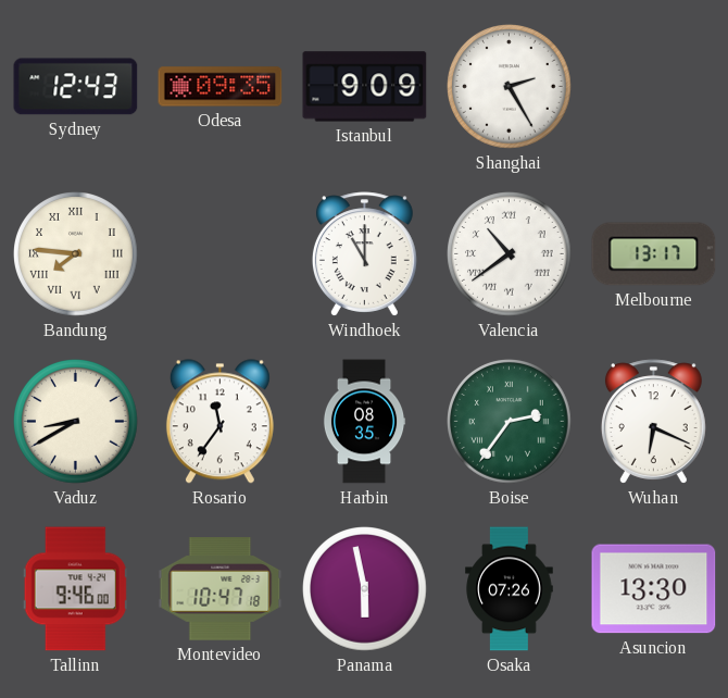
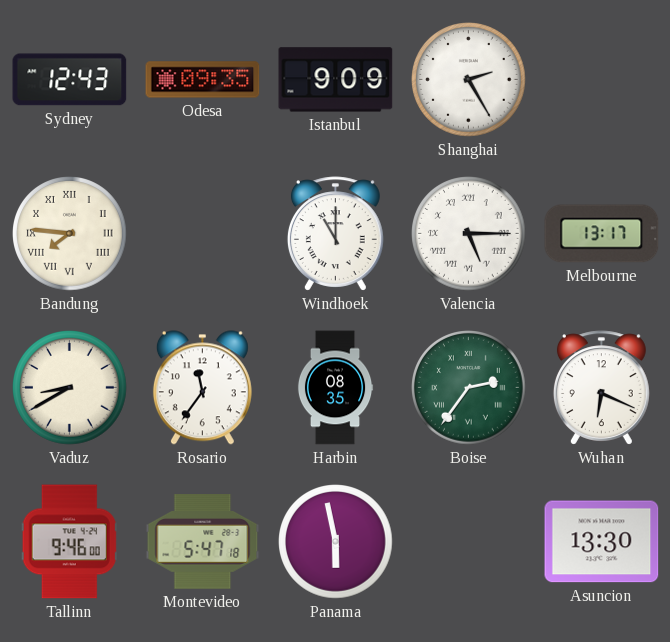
Valencia: 10:39 -> 5:15 (469, 234)
Montevideo: 10:47 -> 5:47 (203, 542)
Osaka: 07:26 -> none (510, 589)
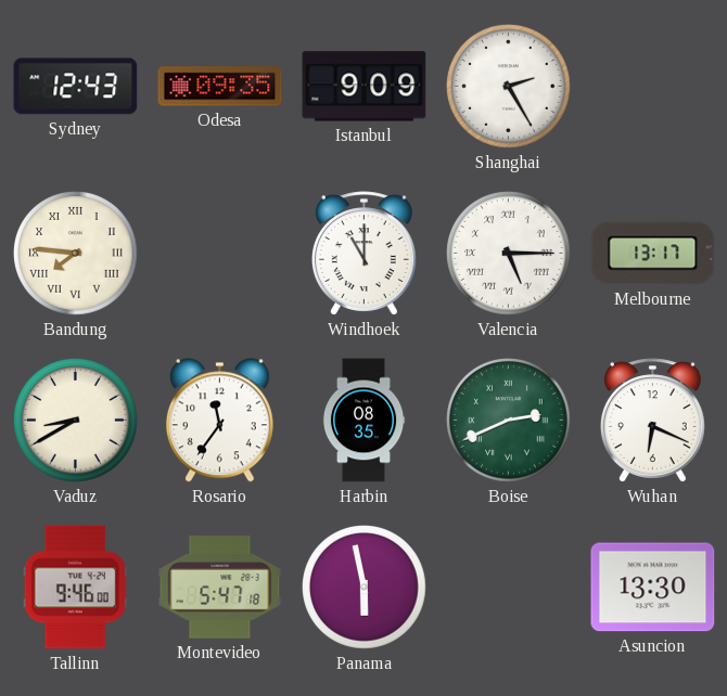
Boise: 2:36 -> 2:41 (509, 421)
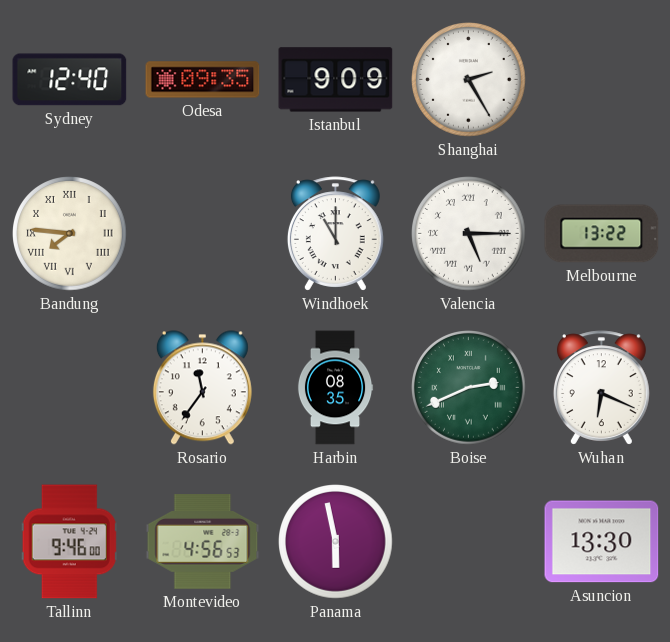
Sydney: 12:43 -> 12:40 (70, 80)
Melbourne: 13:17 -> 13:22 (602, 234)
Vaduz: 8:40 -> none (76, 421)
Montevideo: 5:47 -> 4:56 (203, 542)
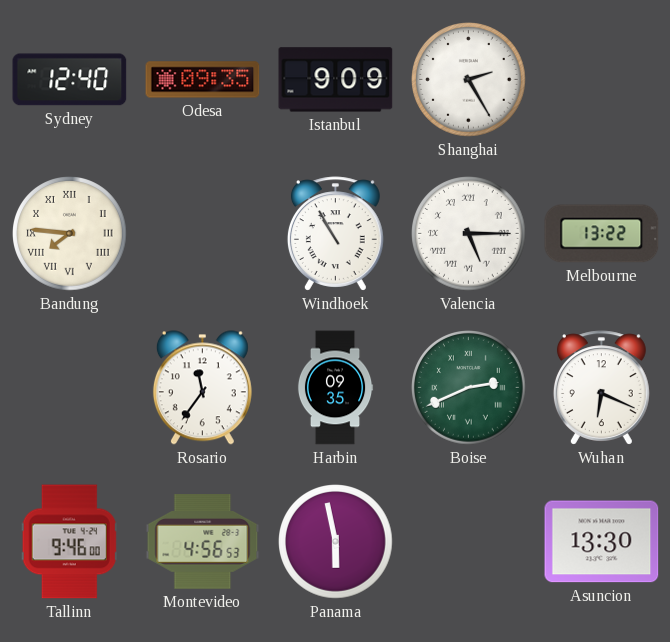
Windhoek: 11:00 -> 10:55 (335, 234)
Harbin: 08:35 -> 09:35 (335, 388)
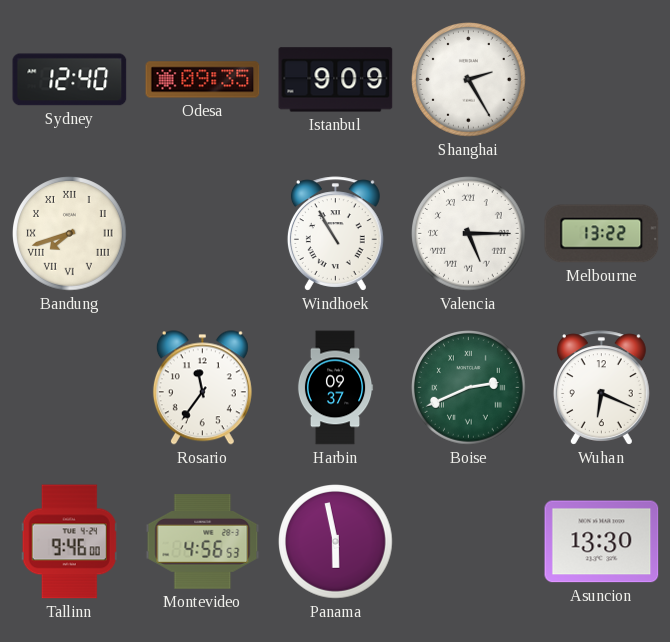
Bandung: 7:46 -> 7:42 (70, 234)
Harbin: 09:35 -> 09:37 (335, 388)
